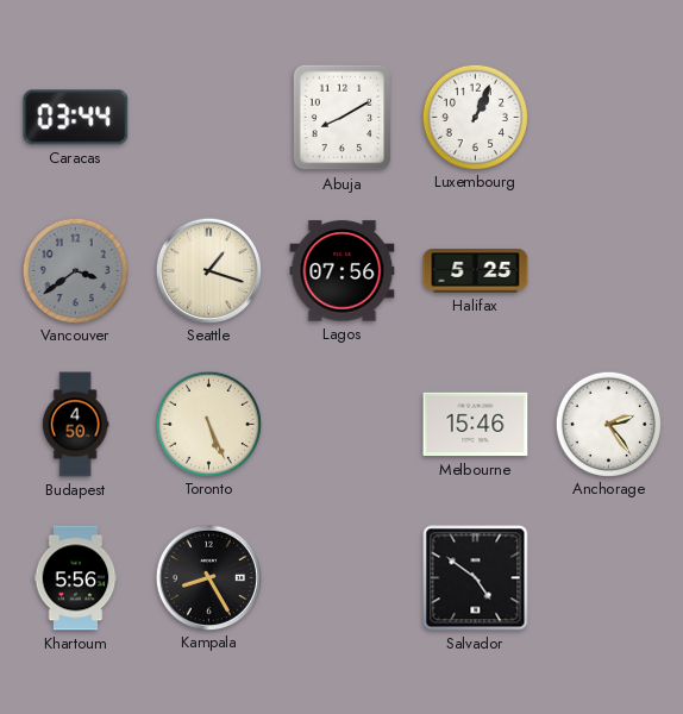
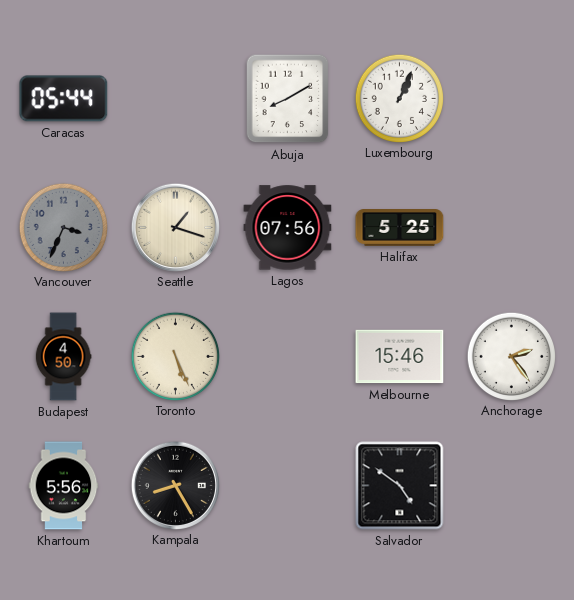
Caracas: 03:44 -> 05:44 (64, 99)
Vancouver: 3:39 -> 3:34 (63, 227)
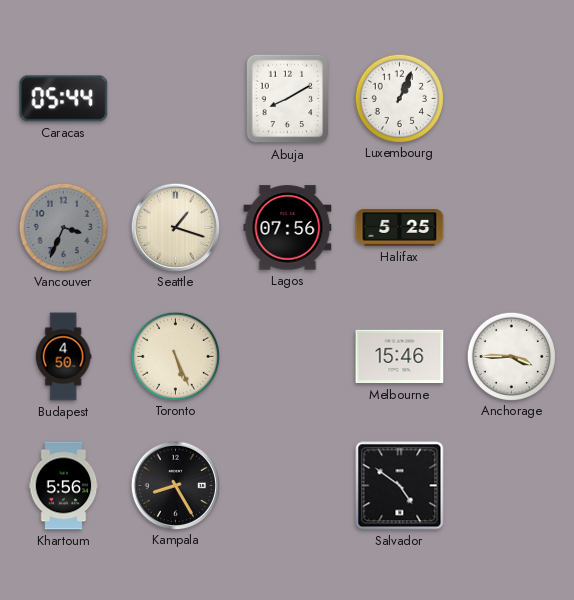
Anchorage: 2:24 -> 3:45 (511, 356)
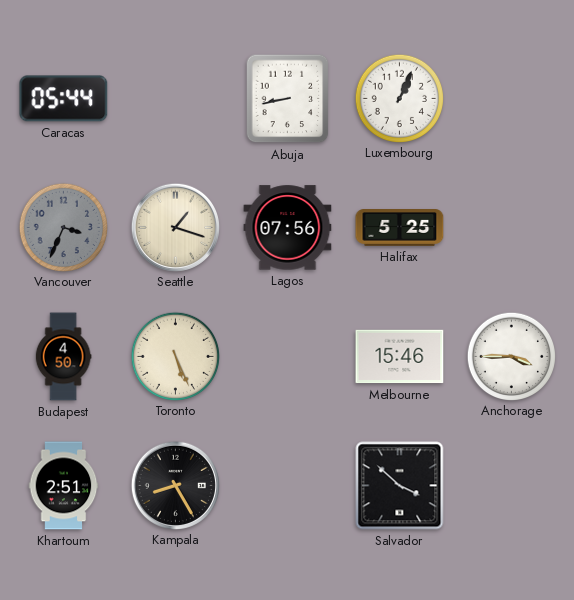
Abuja: 8:10 -> 8:43 (288, 99)
Khartoum: 5:56 -> 2:51 (64, 486)
Salvador: 4:51 -> 3:52 (400, 486)
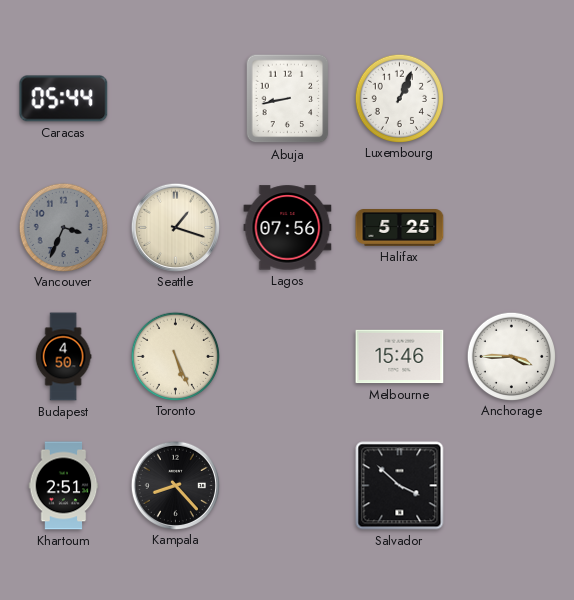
Kampala: 8:25 -> 8:23 (175, 485)
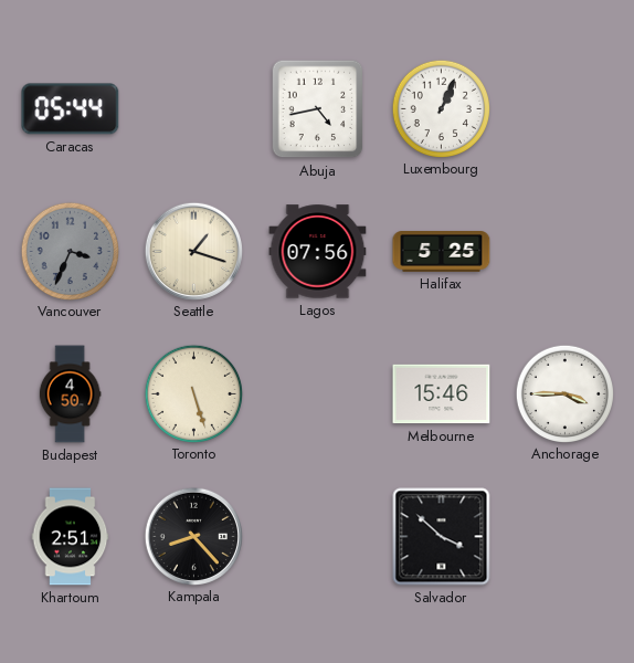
Abuja: 8:43 -> 4:43 (318, 109)
Toronto: 5:26 -> 5:27 (193, 393)
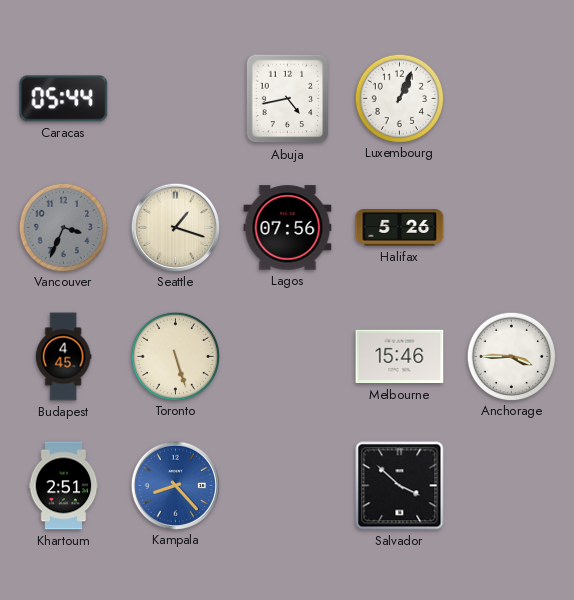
Halifax: 5:25 -> 5:26 (400, 228)
Budapest: 4:50 -> 4:45 (63, 357)
Kampala dial: black -> blue (175, 485)
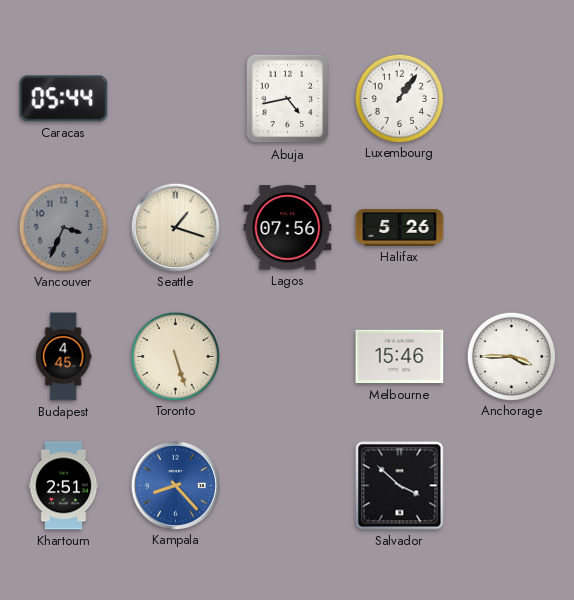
Luxembourg: 1:04 -> 1:06 (399, 98)
